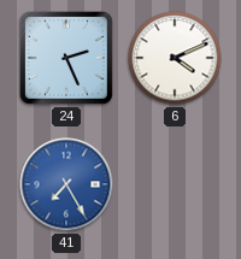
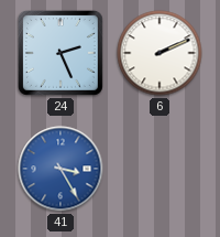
6: 4:11 -> 2:11 (159, 53)
41: 7:25 -> 3:25 (61, 169)
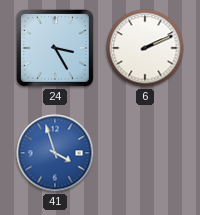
24: 2:26 -> 3:25 (55, 48)
41: 3:25 -> 3:57 (55, 153)
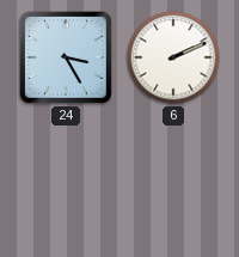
41: 3:57 -> none (55, 153)
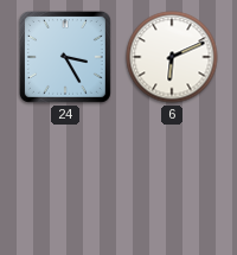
6: 2:11 -> 6:11 (172, 57)
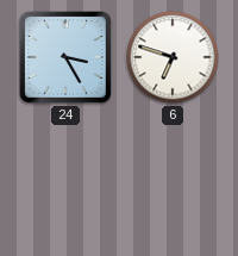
6: 6:11 -> 6:48 (173, 57)
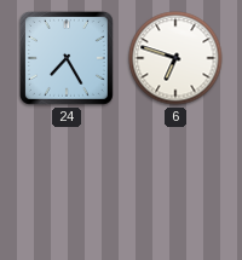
24: 3:25 -> 7:25 (67, 58)
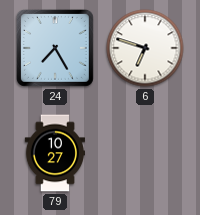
79: none -> 10:27 (54, 153)
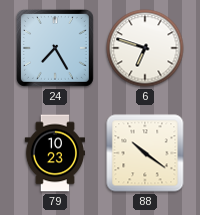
79: 10:27 -> 10:23 (54, 153)
88: none -> 10:21 (145, 153)
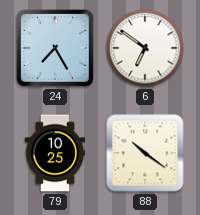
6: 6:48 -> 6:51 (145, 48)
79: 10:23 -> 10:25 (54, 153)
